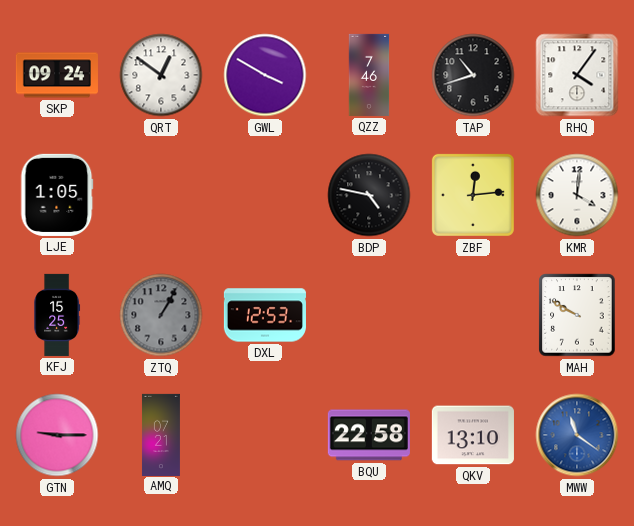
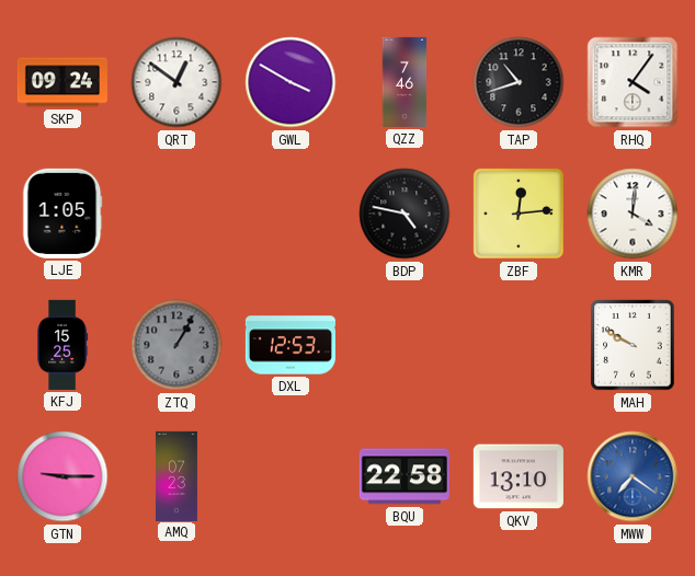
AMQ: 07:21 -> 07:23 (176, 475)
MWW: 11:21 -> 7:21 (633, 476)
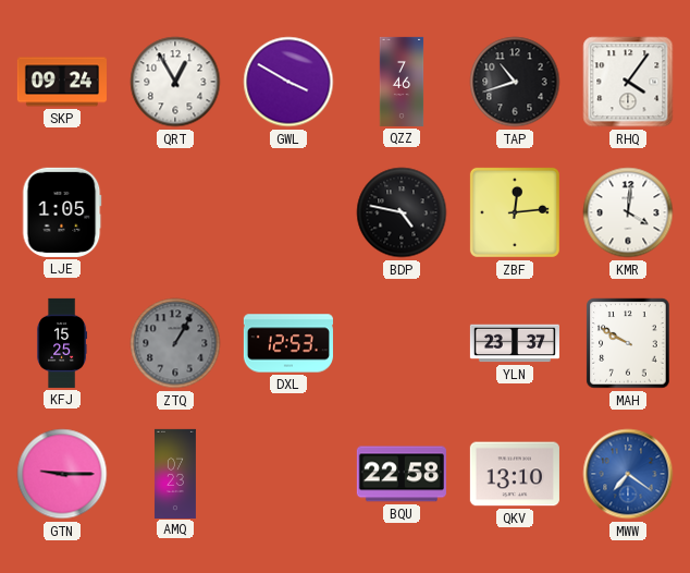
QRT: 12:51 -> 12:55 (175, 82)
YLN: none -> 23:37 (515, 343)
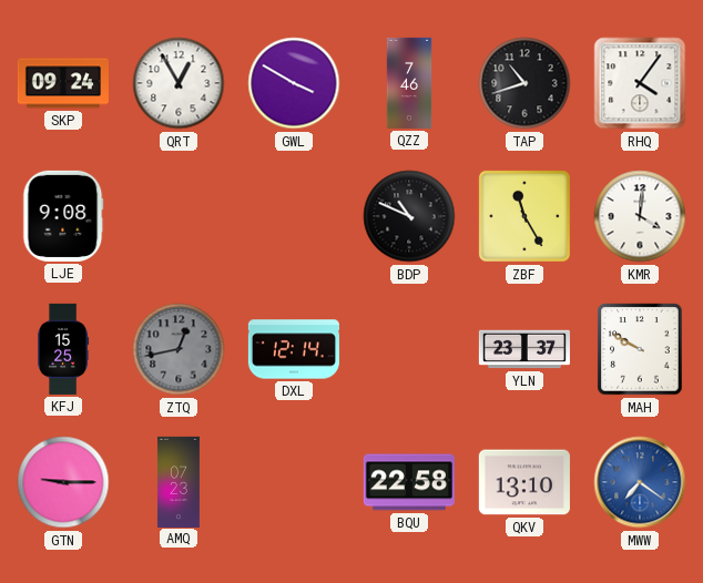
LJE: 1:05 -> 9:08 (63, 216)
BDP: 4:47 -> 10:49 (409, 216)
ZBF: 12:14 -> 11:25 (524, 216)
ZTQ: 1:05 -> 12:43 (179, 349)
DXL: 12:53 -> 12:14 (294, 349)
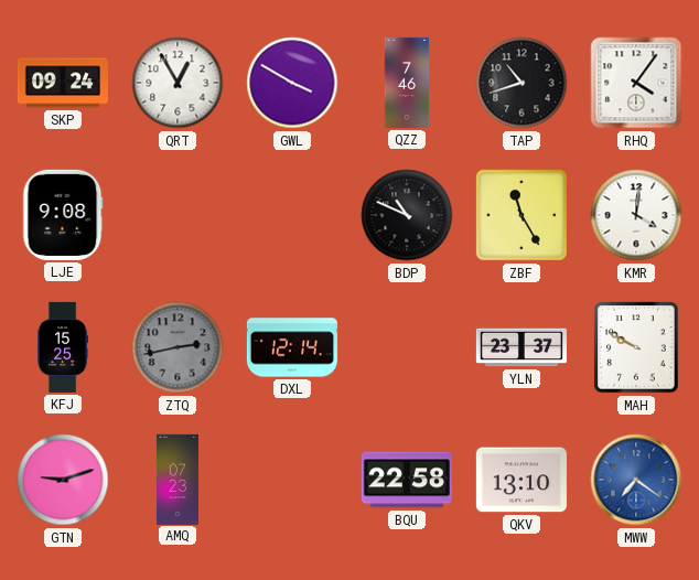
ZTQ: 12:43 -> 2:43 (178, 347)
GTN: 9:15 -> 9:12 (63, 480)
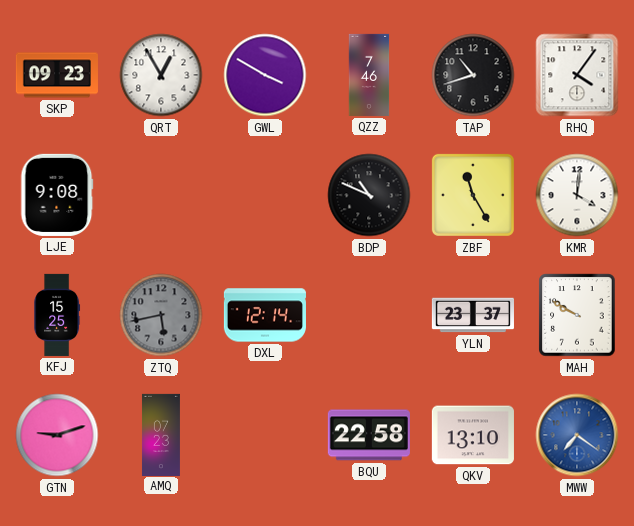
SKP: 09:24 -> 09:23 (57, 75)
ZTQ: 2:43 -> 5:43 (161, 315)
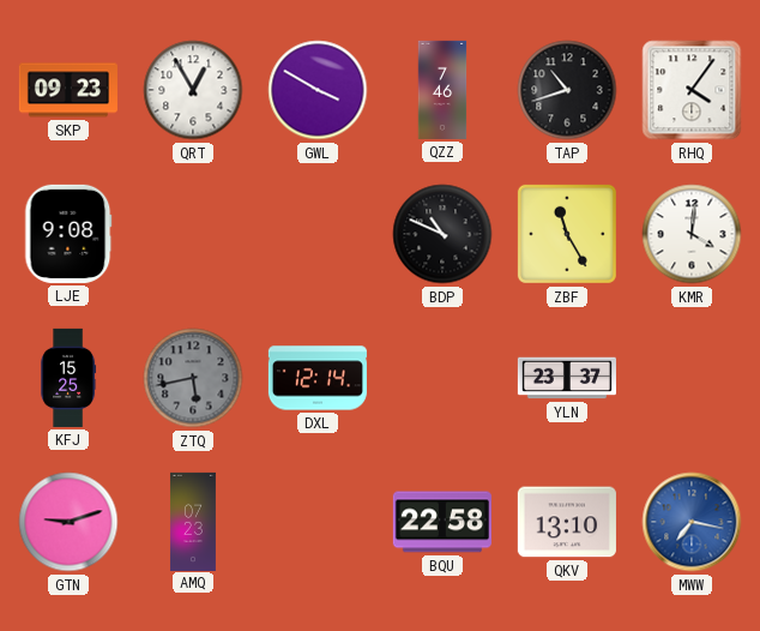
MAH: 9:50 -> none (577, 315)
MWW: 7:21 -> 7:17 (692, 522)
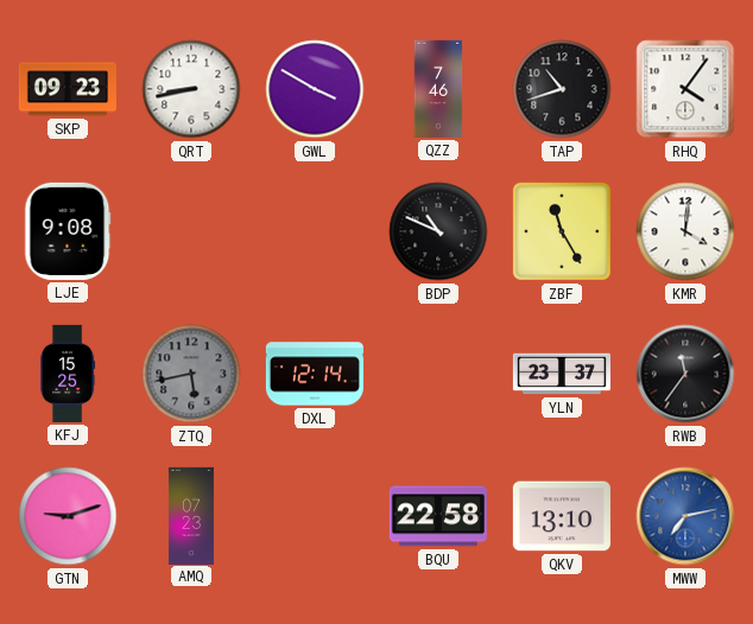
QRT: 12:55 -> 8:43 (191, 89)
RWB: none -> 11:36 (685, 374)
MWW: 7:17 -> 7:13 (685, 516)
